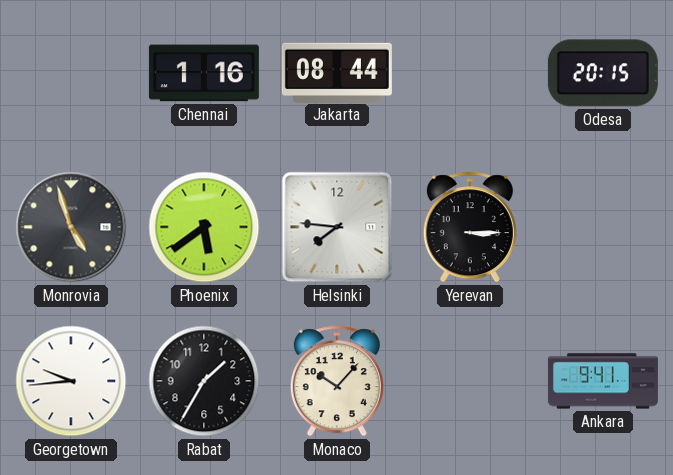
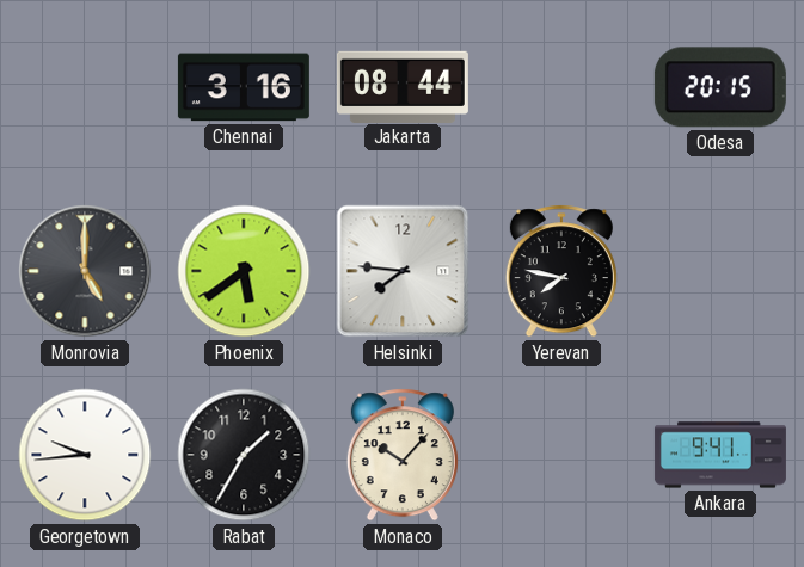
Chennai: 1:16 -> 3:16 (244, 87)
Monrovia: 4:57 -> 5:00 (85, 271)
Yerevan: 3:15 -> 7:47 (561, 271)
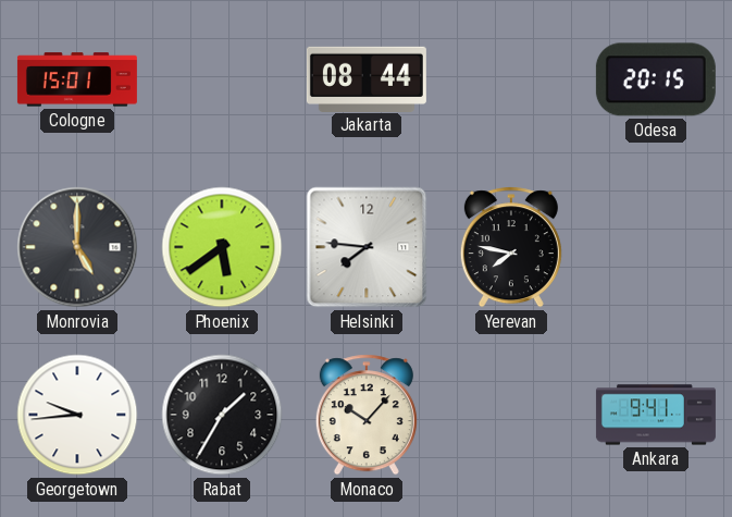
Cologne: none -> 15:01 (77, 79)
Chennai: 3:16 -> none (244, 87)
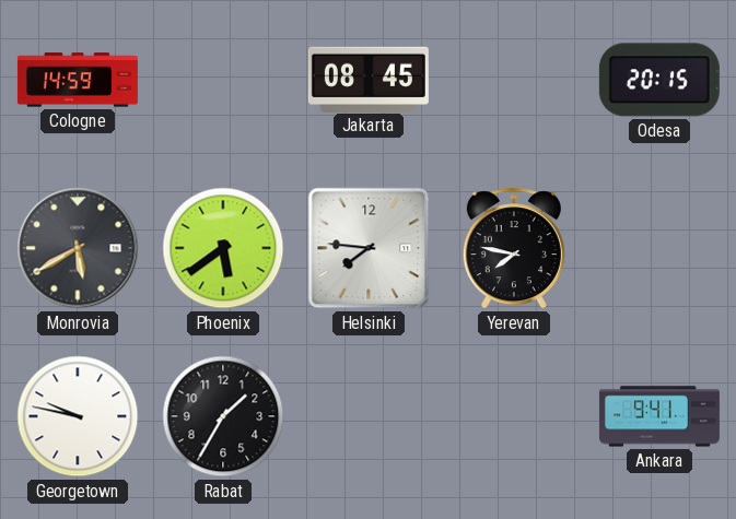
Cologne: 15:01 -> 14:59 (78, 80)
Jakarta: 08:44 -> 08:45 (369, 79)
Monrovia: 5:00 -> 5:40 (78, 248)
Georgetown: 9:44 -> 9:47 (78, 416)
Monaco: 10:07 -> none (367, 415)
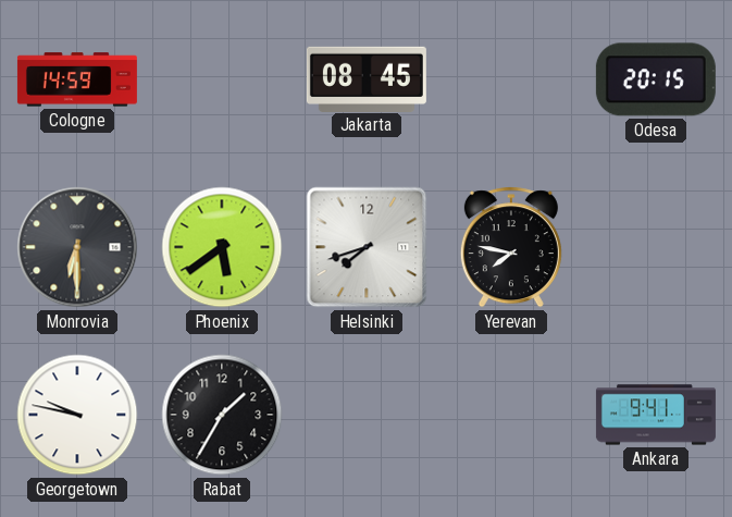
Monrovia: 5:40 -> 6:30 (77, 247)
Helsinki: 7:46 -> 7:42 (367, 247)
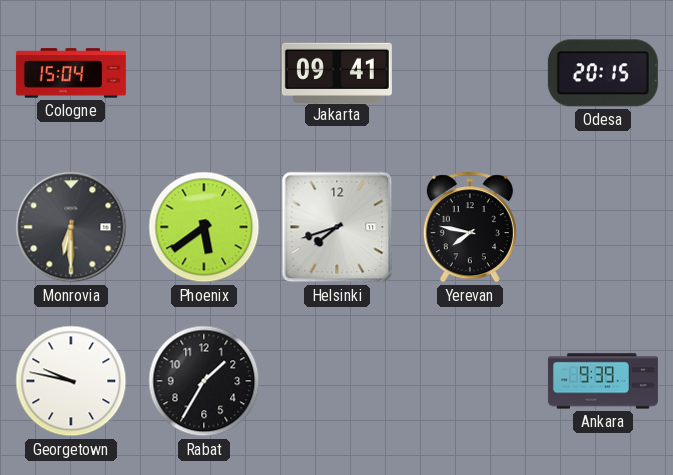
Cologne: 14:59 -> 15:04 (71, 73)
Jakarta: 08:45 -> 09:41 (337, 72)
Ankara: 9:41 -> 9:39 (603, 381)
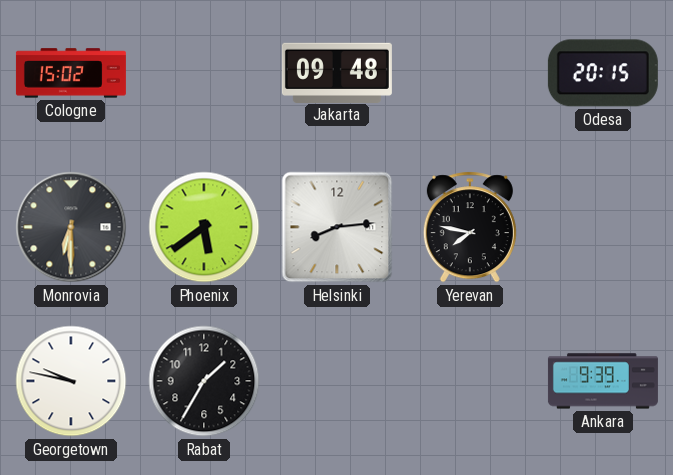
Cologne: 15:04 -> 15:02 (71, 73)
Jakarta: 09:41 -> 09:48 (337, 72)
Helsinki: 7:42 -> 8:14 (337, 227)
